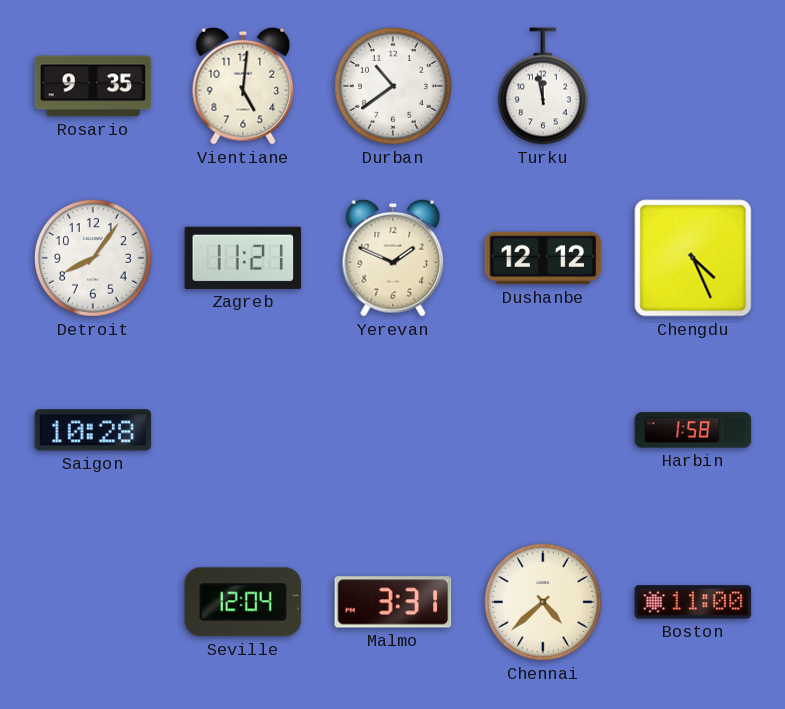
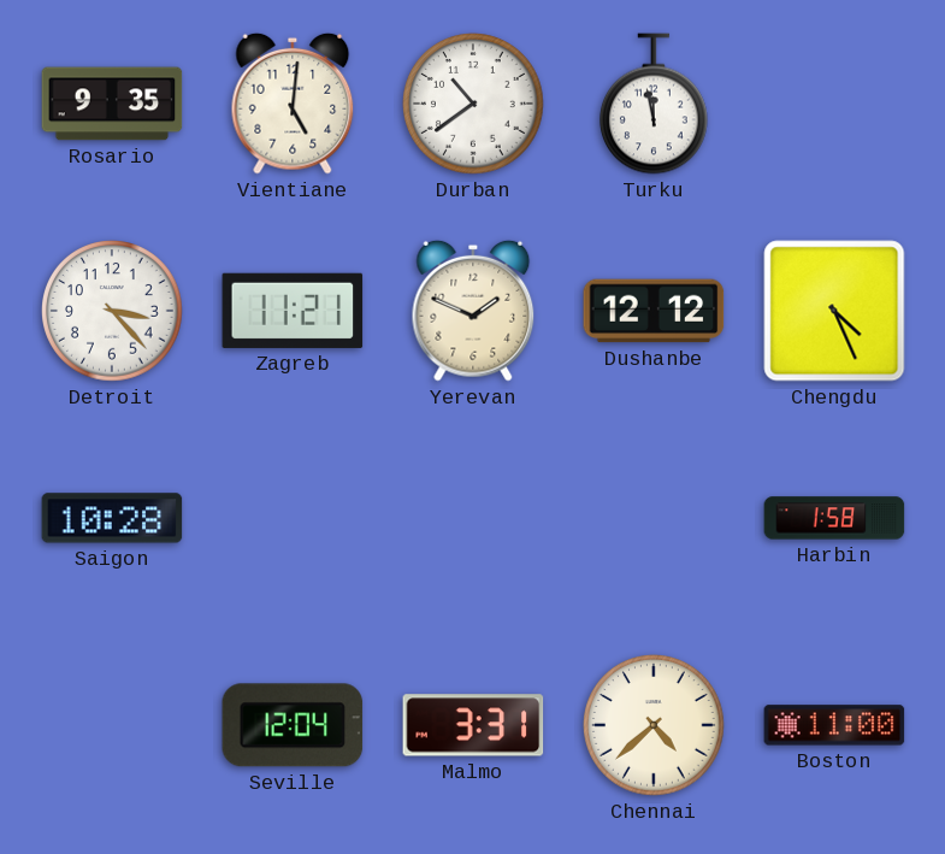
Detroit: 8:06 -> 3:23 (113, 312)
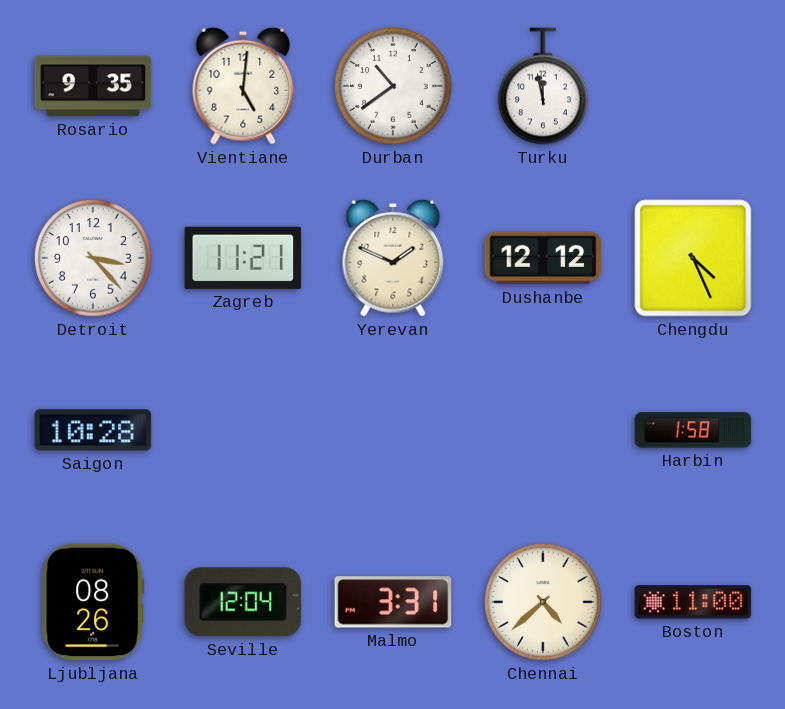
Ljubljana: none -> 08:26 (93, 602)
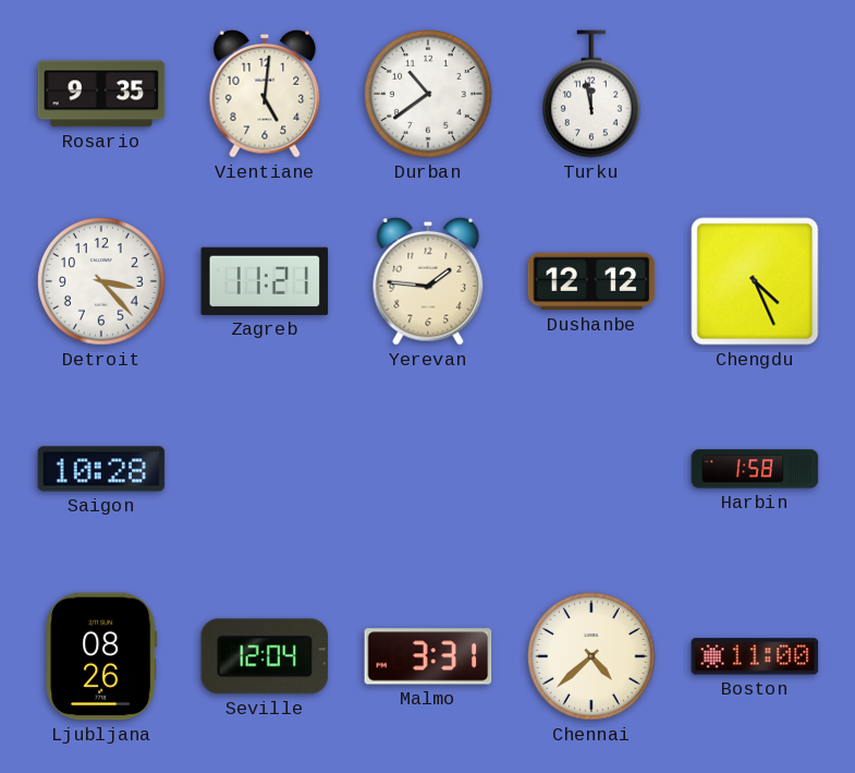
Yerevan: 1:49 -> 1:46 (428, 281)
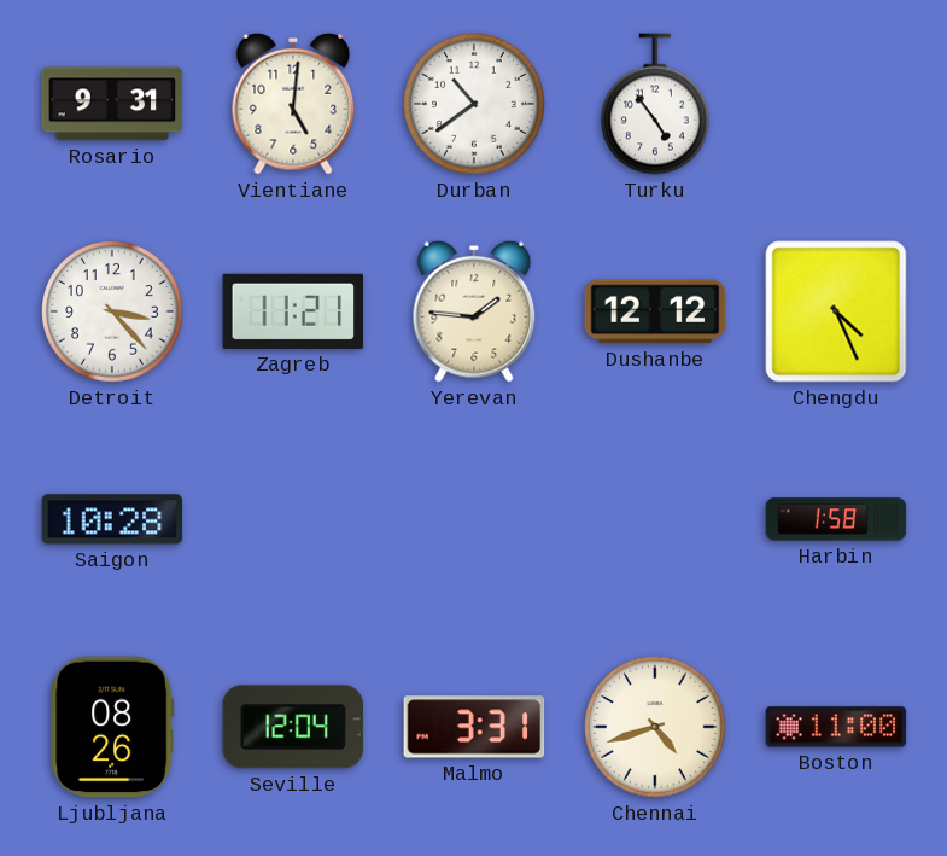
Rosario: 9:35 -> 9:31 (112, 104)
Turku: 11:58 -> 4:54 (655, 104)
Chennai: 4:38 -> 4:42 (656, 728)
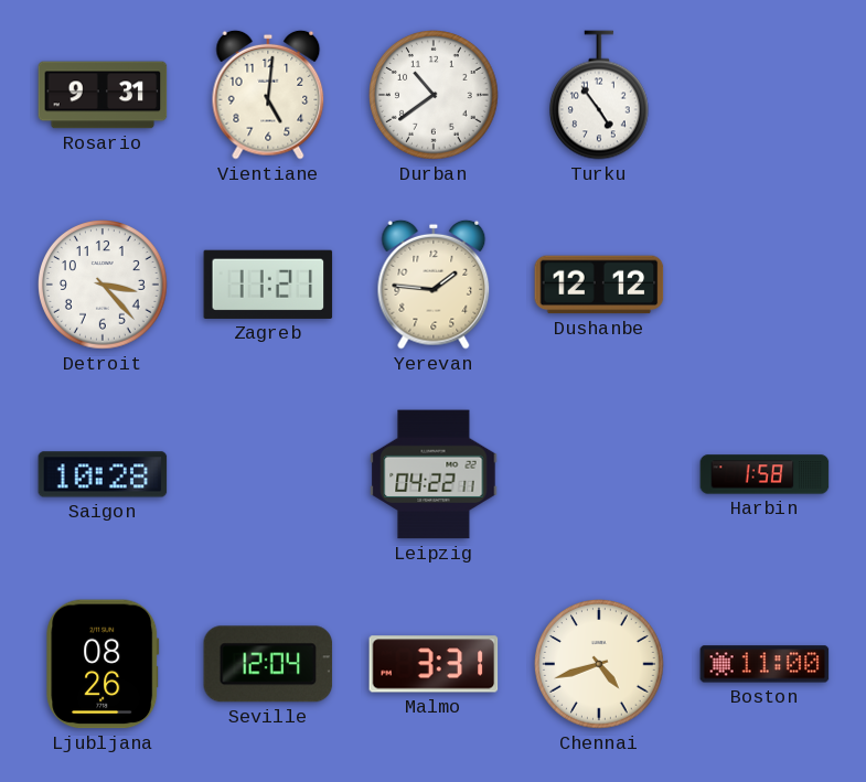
Chengdu: 4:26 -> none (836, 311)
Leipzig: none -> 04:22 (434, 474)
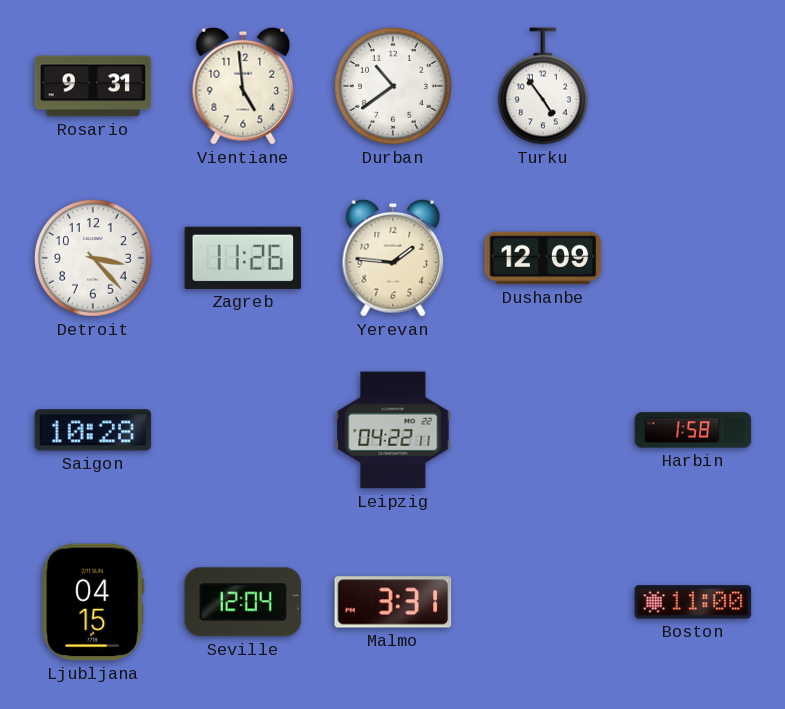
Vientiane: 5:01 -> 4:59 (243, 86)
Zagreb: 11:21 -> 11:26 (243, 258)
Dushanbe: 12:12 -> 12:09 (543, 258)
Ljubljana: 08:26 -> 04:15 (93, 602)
Chennai: 4:42 -> none (600, 665)
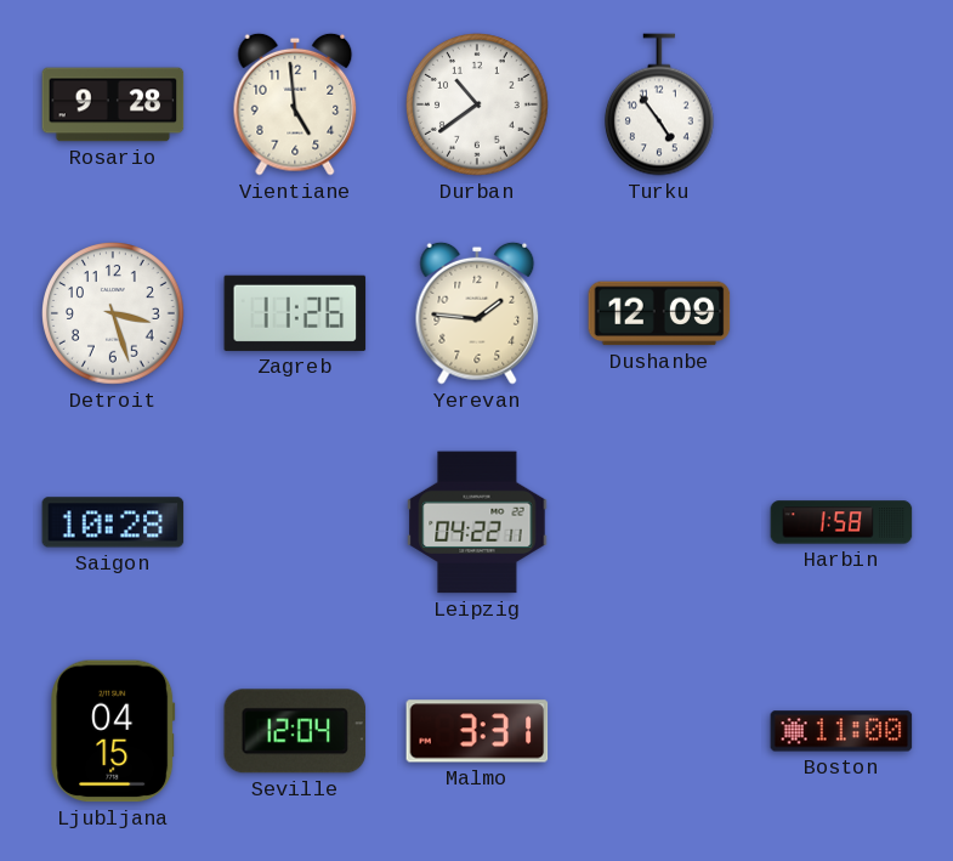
Rosario: 9:31 -> 9:28 (113, 104)
Detroit: 3:23 -> 3:27 (114, 315)
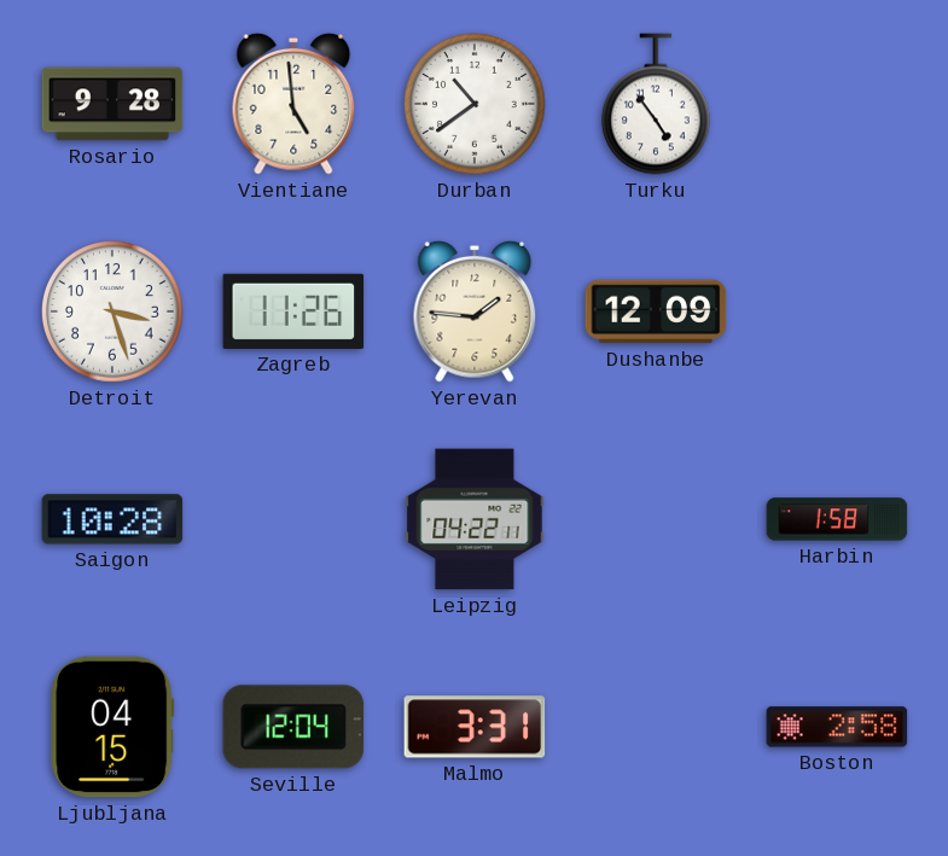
Boston: 11:00 -> 2:58 (837, 727)
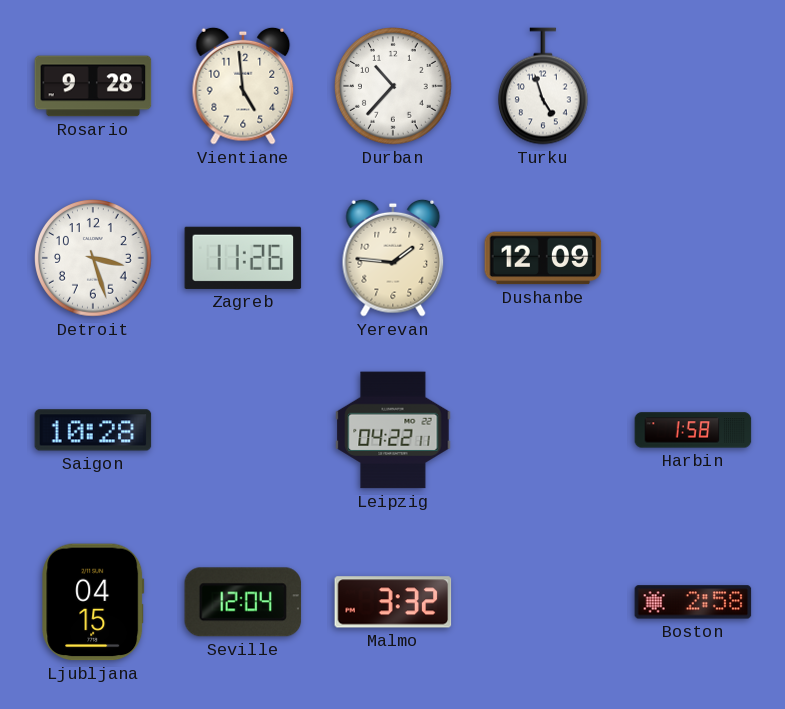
Durban: 10:39 -> 10:37 (394, 87)
Turku: 4:54 -> 4:57 (543, 86)
Malmo: 3:31 -> 3:32 (393, 602)
